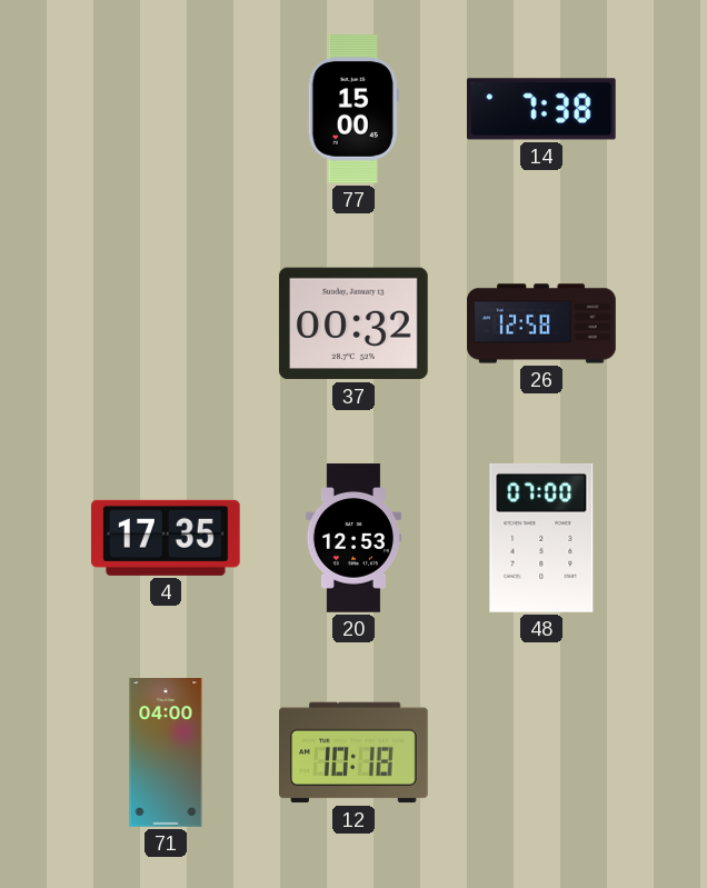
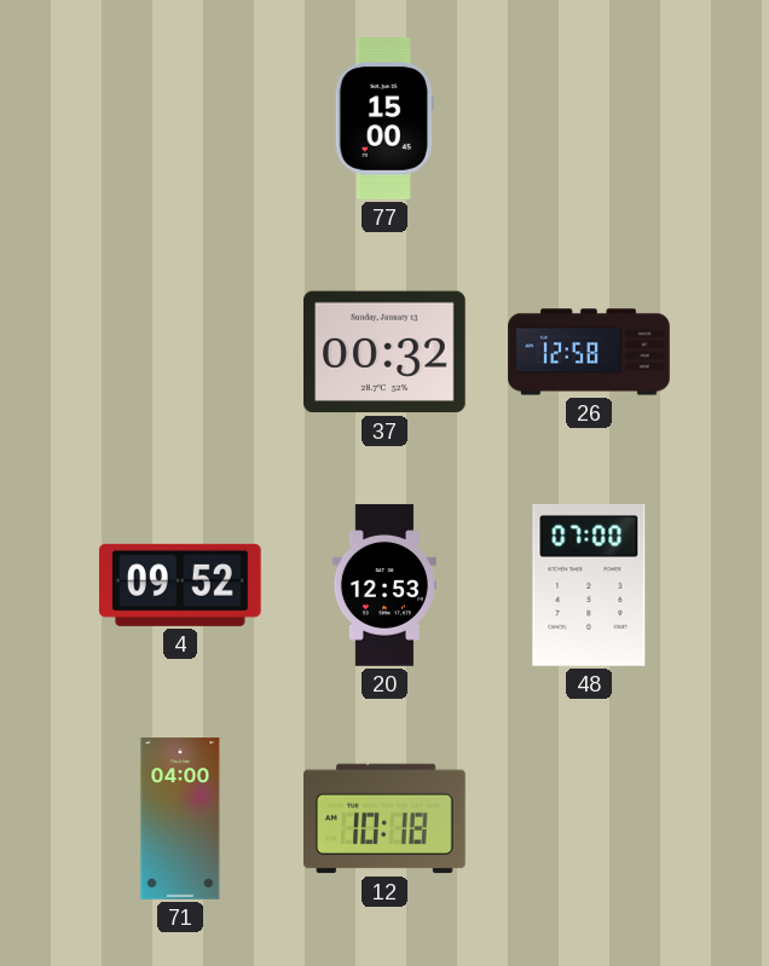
14: 7:38 -> none (541, 109)
4: 17:35 -> 09:52 (180, 585)
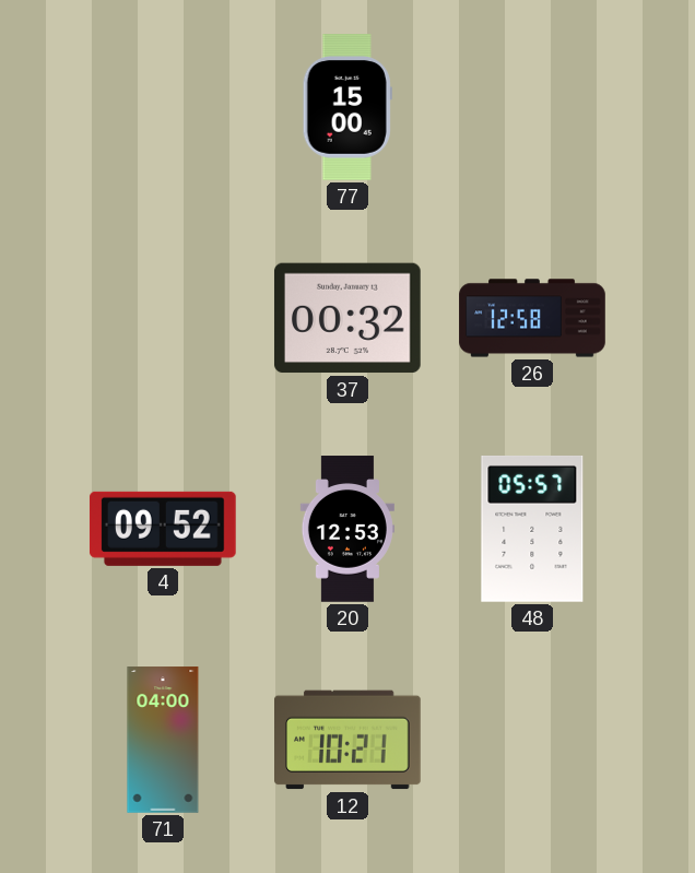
48: 07:00 -> 05:57 (532, 529)
12: 10:18 -> 10:21 (349, 740)
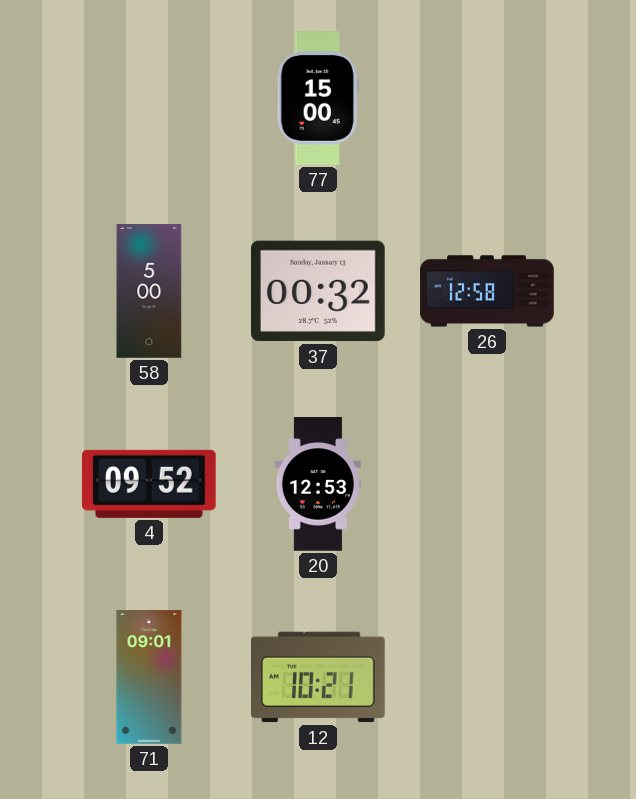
58: none -> 5:00 (149, 291)
48: 05:57 -> none (532, 529)
71: 04:00 -> 09:01 (149, 677)
